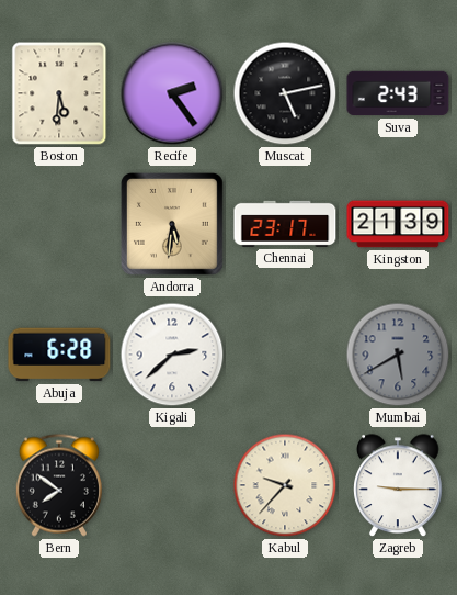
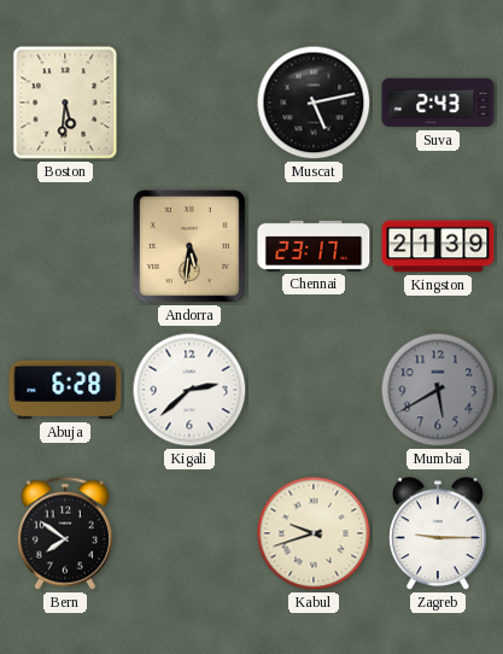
Recife: 2:24 -> none (172, 93)
Kabul: 9:37 -> 9:42 (314, 533)
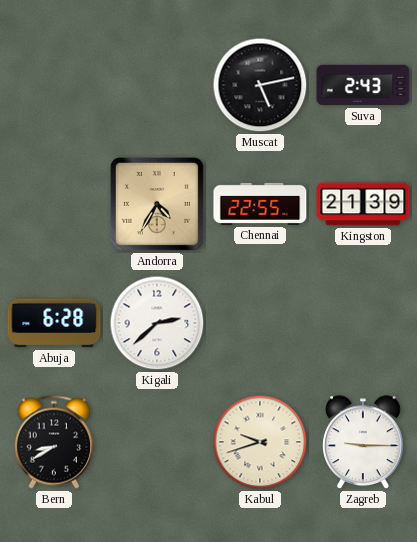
Boston: 5:31 -> none (65, 103)
Andorra: 5:31 -> 4:35 (157, 204)
Chennai: 23:17 -> 22:55 (260, 204)
Mumbai: 5:40 -> none (438, 390)
Bern: 7:51 -> 8:40 (54, 442)
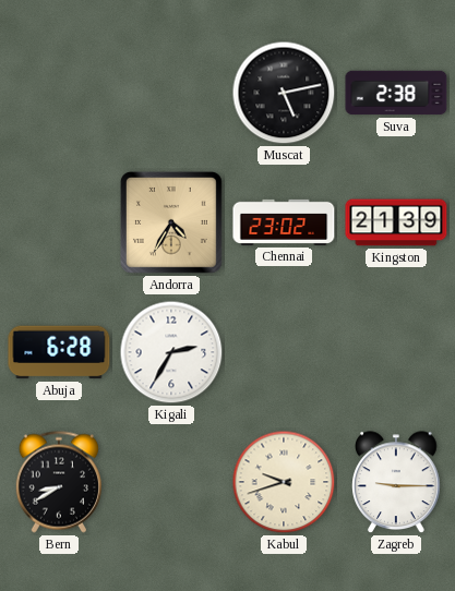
Suva: 2:43 -> 2:38 (396, 93)
Chennai: 22:55 -> 23:02 (284, 222)
Kigali: 2:38 -> 2:35 (171, 352)
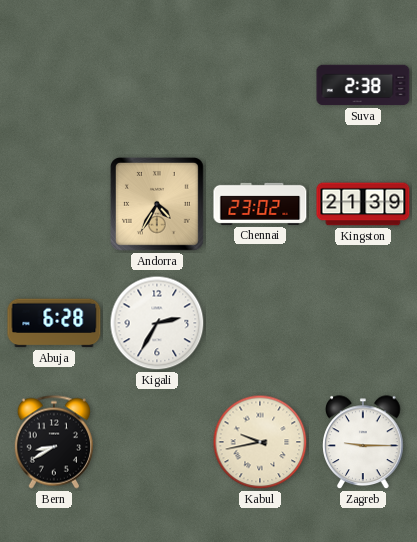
Muscat: 5:13 -> none (284, 93)
Kabul: 9:42 -> 9:43 (260, 442)
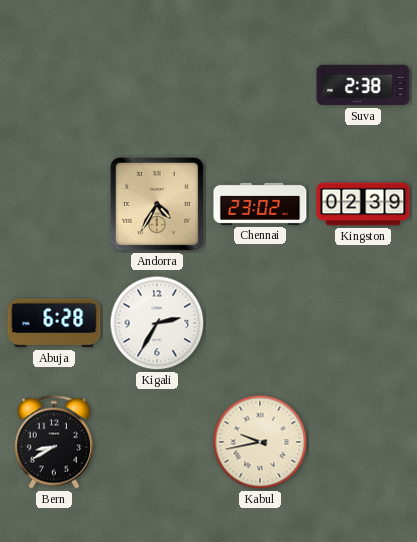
Kingston: 21:39 -> 02:39 (363, 204)
Zagreb: 9:15 -> none (363, 443)
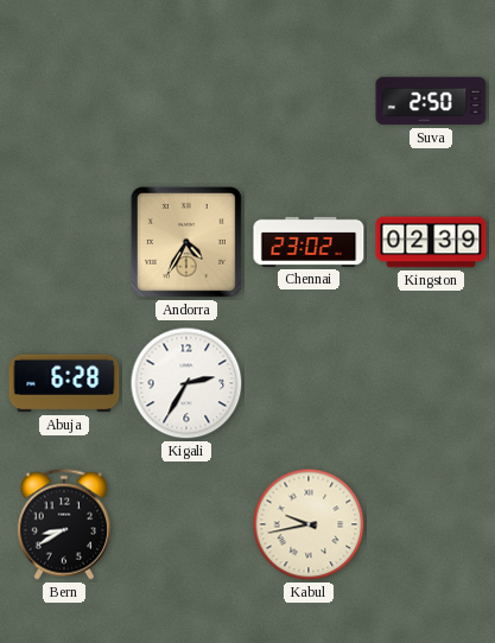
Suva: 2:38 -> 2:50 (431, 101)
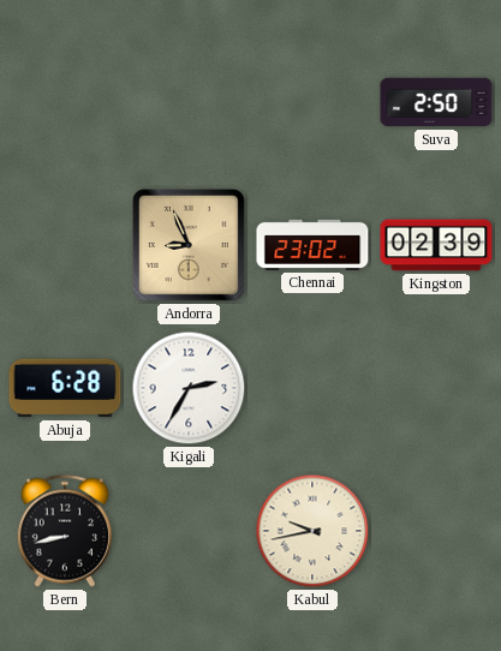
Andorra: 4:35 -> 8:56 (189, 245)
Bern: 8:40 -> 8:43 (65, 531)
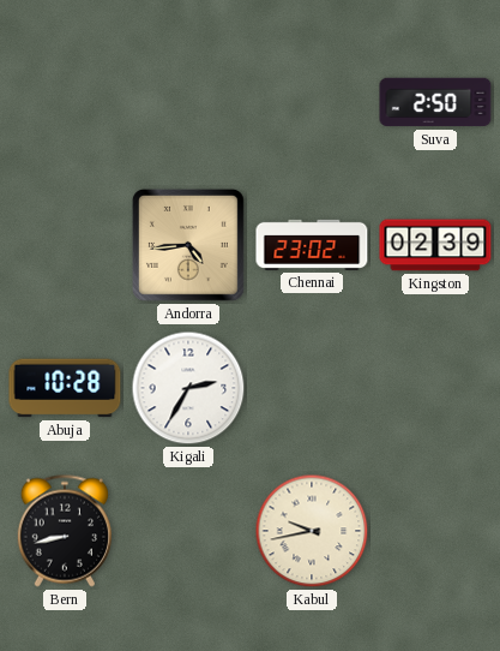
Andorra: 8:56 -> 4:44 (188, 245)
Abuja: 6:28 -> 10:28 (65, 388)
